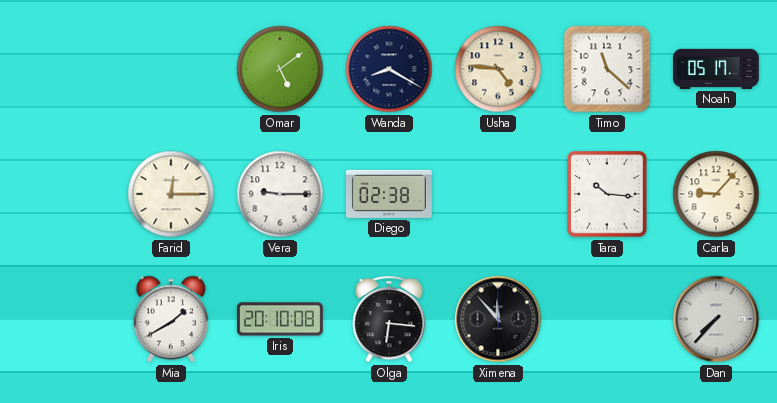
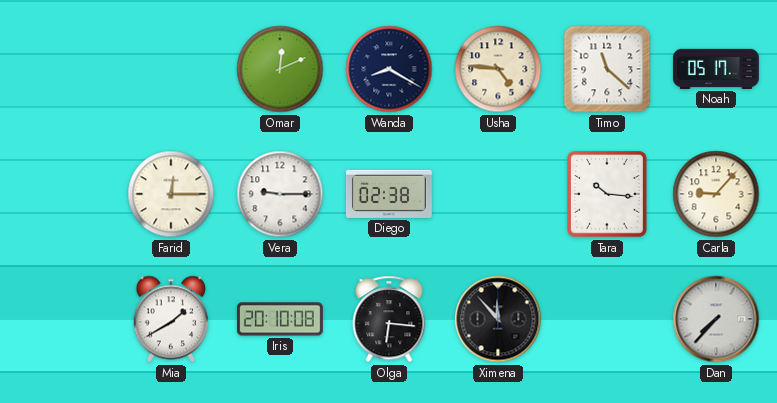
Omar: 5:09 -> 12:11 (280, 69)
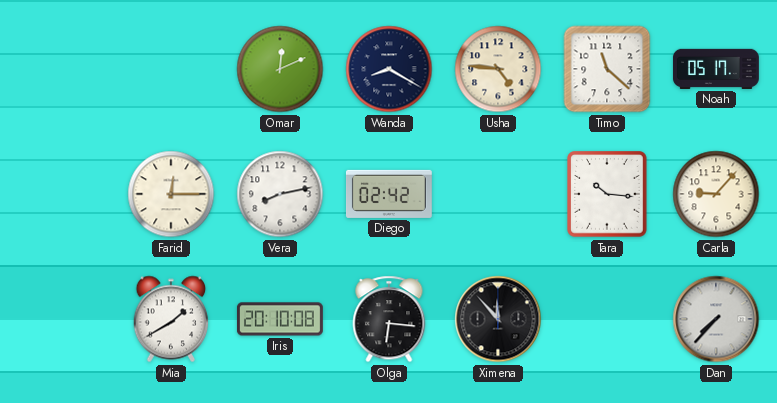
Vera: 9:15 -> 8:13 (280, 194)
Diego: 02:38 -> 02:42 (389, 194)
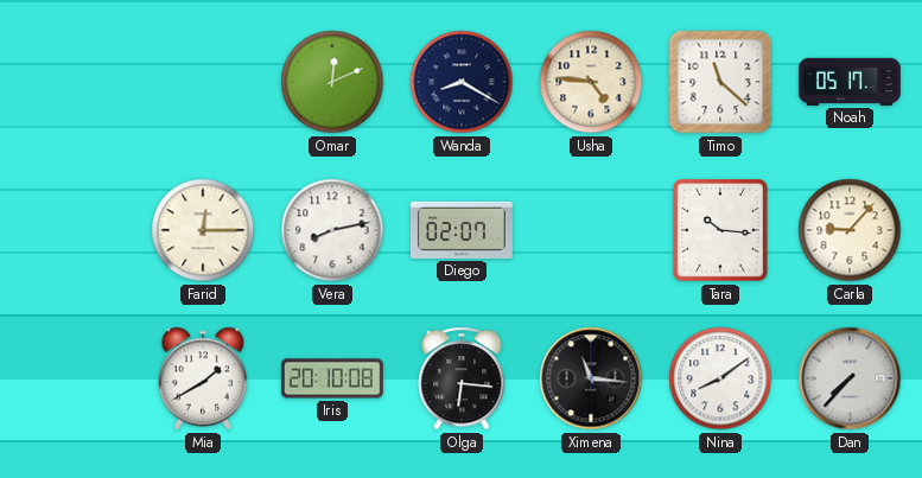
Diego: 02:42 -> 02:07 (462, 230)
Ximena: 11:53 -> 11:16 (591, 378)
Nina: none -> 8:09 (720, 378)
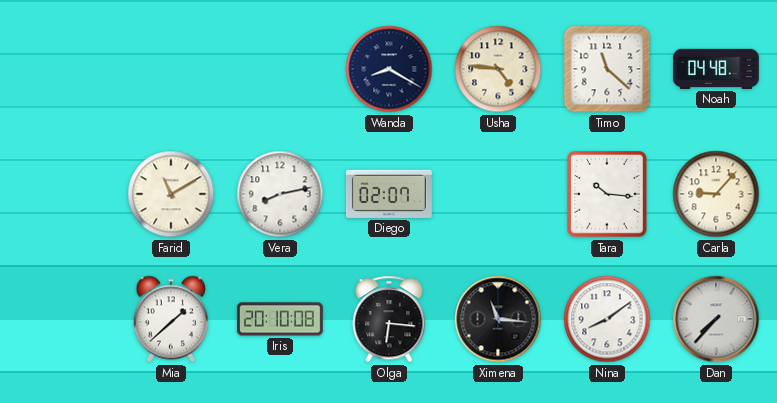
Omar: 12:11 -> none (332, 82)
Noah: 05:17 -> 04:48 (716, 69)
Farid: 12:15 -> 11:10 (171, 194)
Mia: 1:40 -> 1:38 (171, 319)
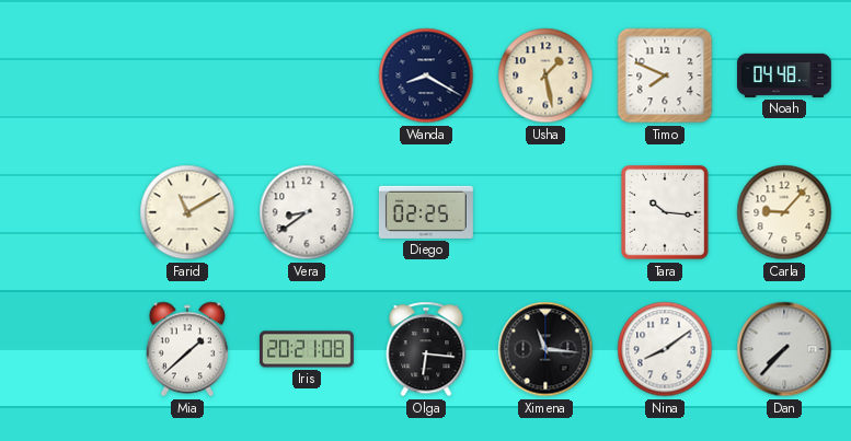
Usha: 4:46 -> 1:28 (545, 76)
Timo: 11:22 -> 7:49 (665, 76)
Vera: 8:13 -> 8:39 (307, 212)
Diego: 02:07 -> 02:25 (426, 212)
Iris: 20:10 -> 20:21 (307, 349)
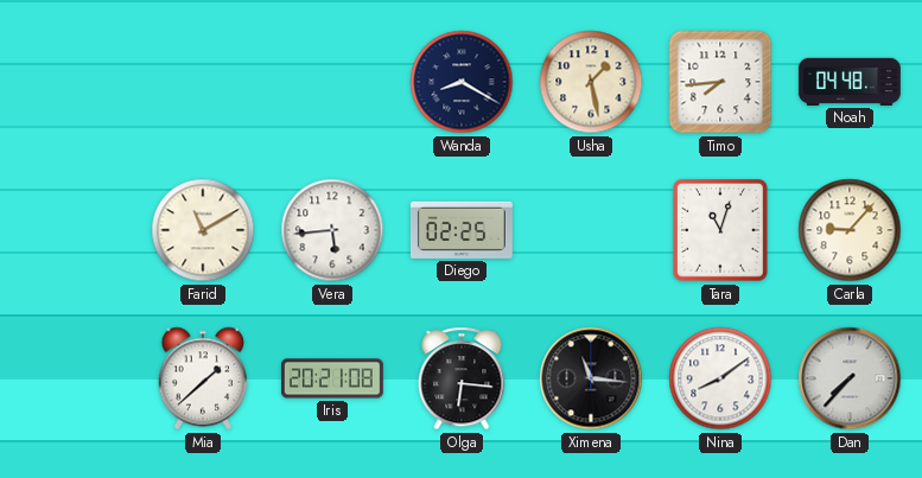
Timo: 7:49 -> 7:44 (720, 82)
Vera: 8:39 -> 5:44 (332, 230)
Tara: 10:16 -> 11:03 (720, 230)
